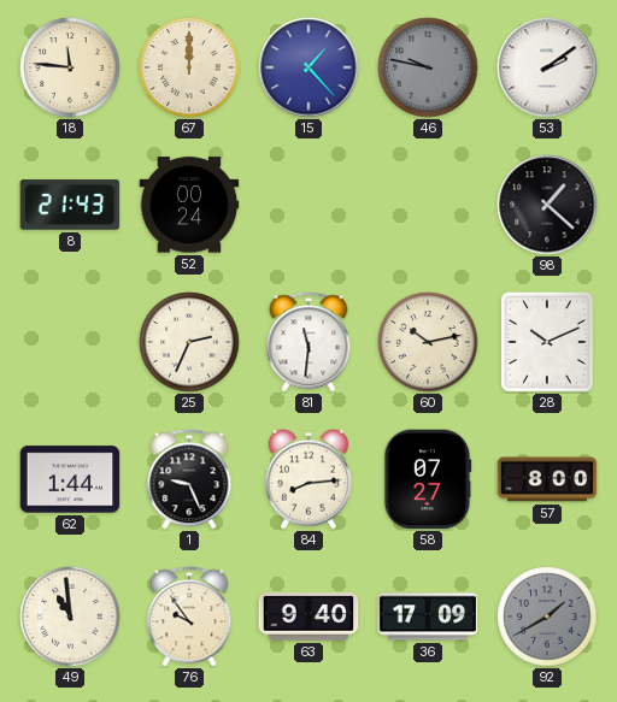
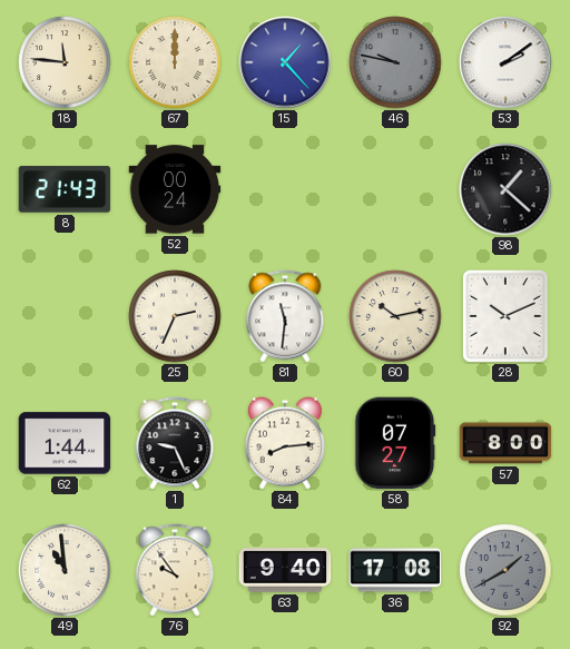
36: 17:09 -> 17:08 (395, 570)
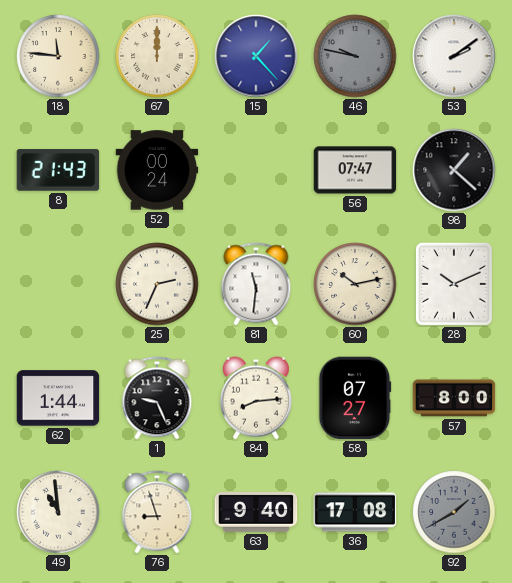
56: none -> 07:47 (355, 170)
76: 9:54 -> 8:57 (157, 512)
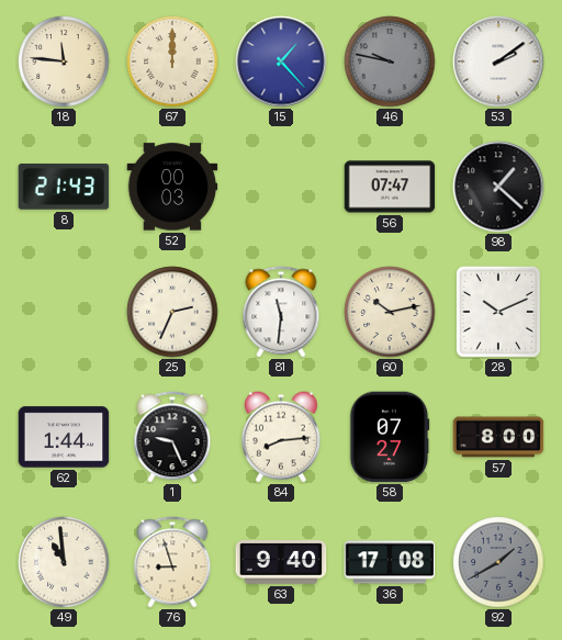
52: 00:24 -> 00:03 (172, 187)
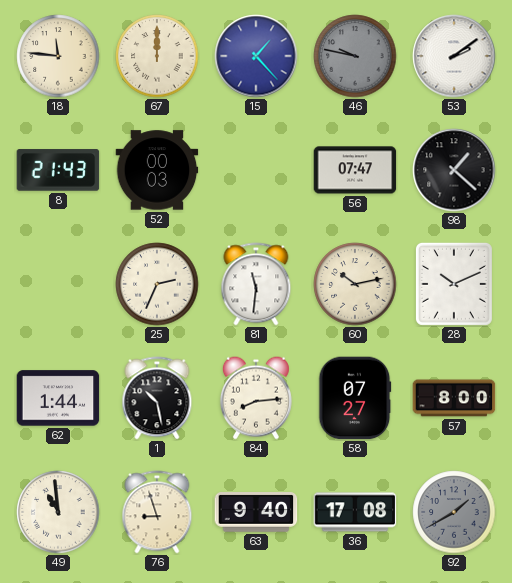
1: 9:26 -> 10:28 (157, 398)
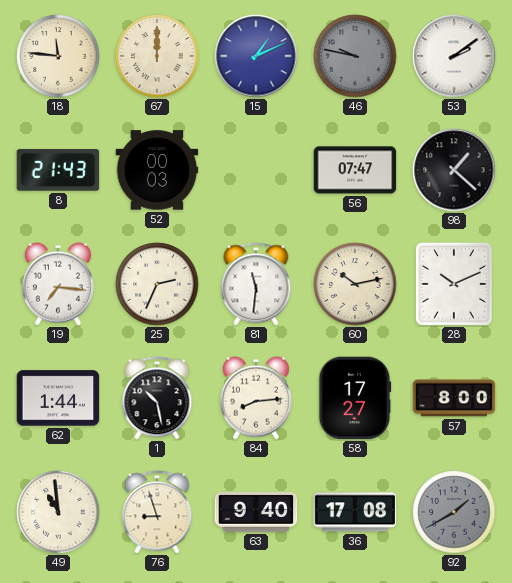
15: 1:23 -> 1:11 (256, 56)
19: none -> 7:16 (58, 284)
58: 07:27 -> 17:27 (355, 398)
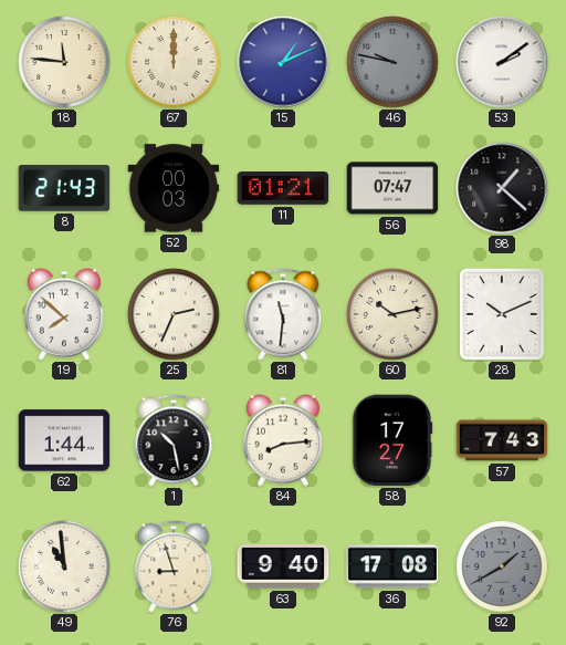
11: none -> 01:21 (283, 189)
19: 7:16 -> 7:52 (64, 314)
57: 8:00 -> 7:43 (502, 440)
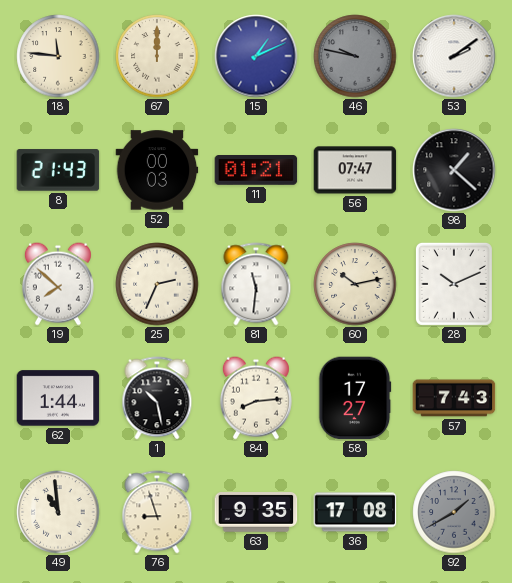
63: 9:40 -> 9:35 (256, 512)
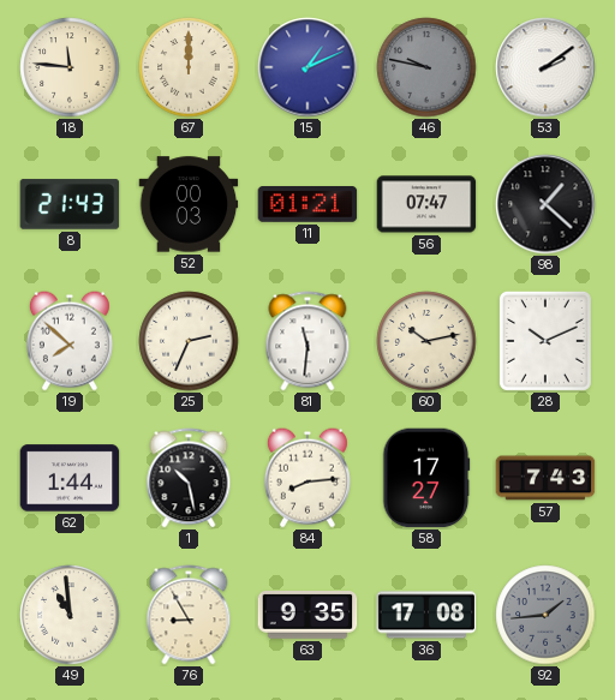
76: 8:57 -> 8:55 (189, 615)
92: 1:40 -> 1:44 (545, 615)
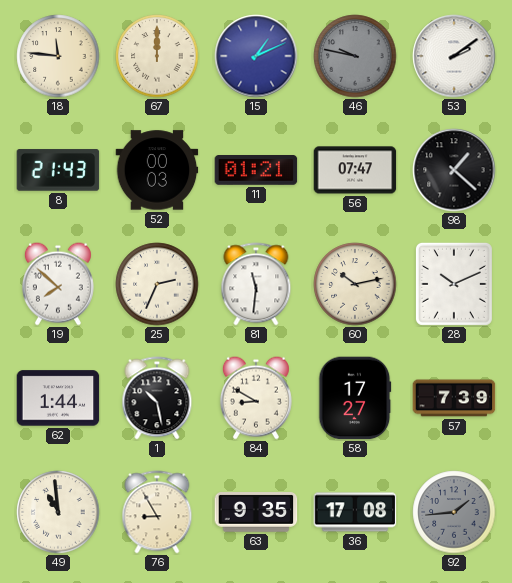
84: 8:14 -> 8:50 (256, 398)
57: 7:43 -> 7:39 (454, 398)
